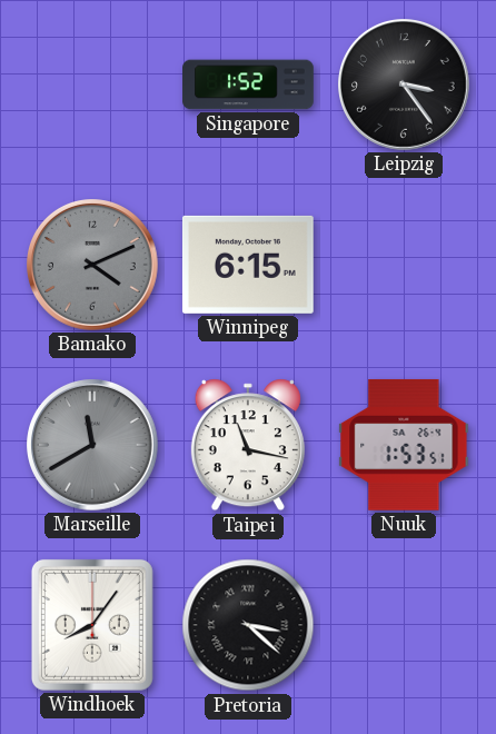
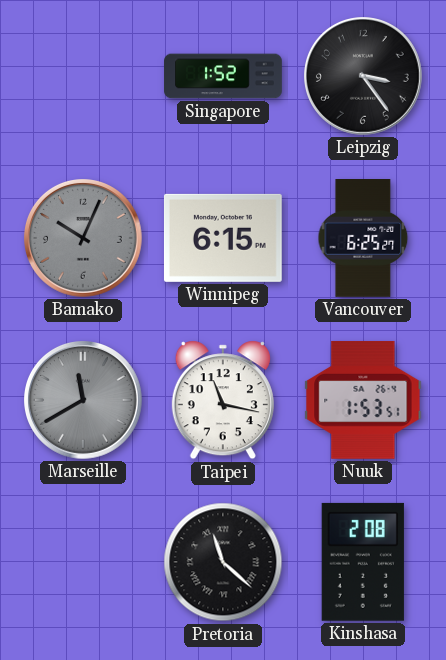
Bamako: 4:11 -> 10:04 (84, 239)
Vancouver: none -> 6:25 (363, 239)
Windhoek: 8:06 -> none (92, 625)
Pretoria: 3:22 -> 11:22 (223, 562)
Kinshasa: none -> 2:08 (363, 562)
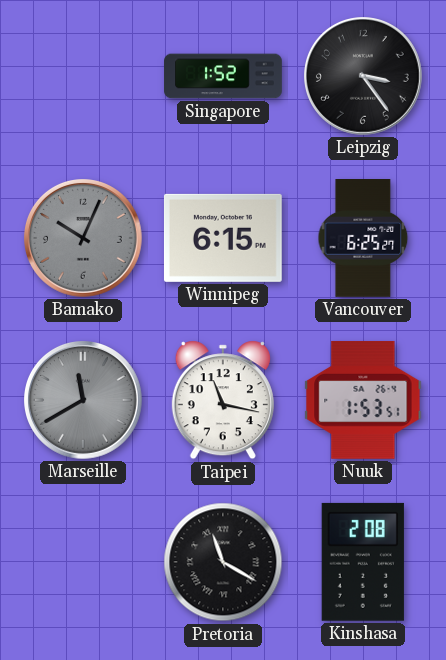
Pretoria: 11:22 -> 11:20 (223, 562)
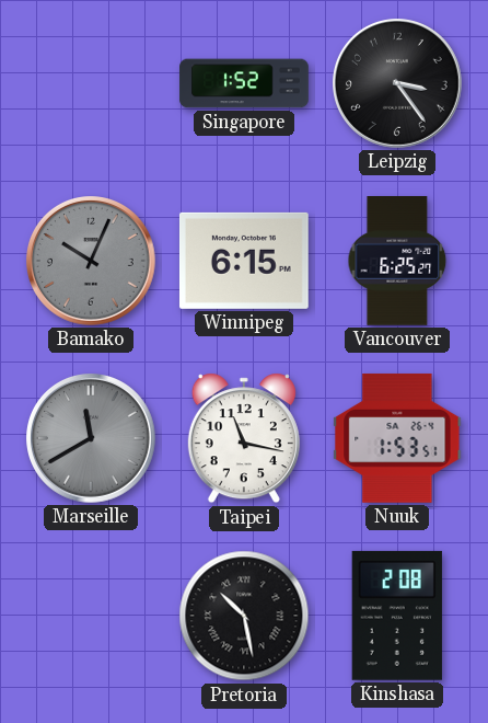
Pretoria: 11:20 -> 10:28 (244, 616)
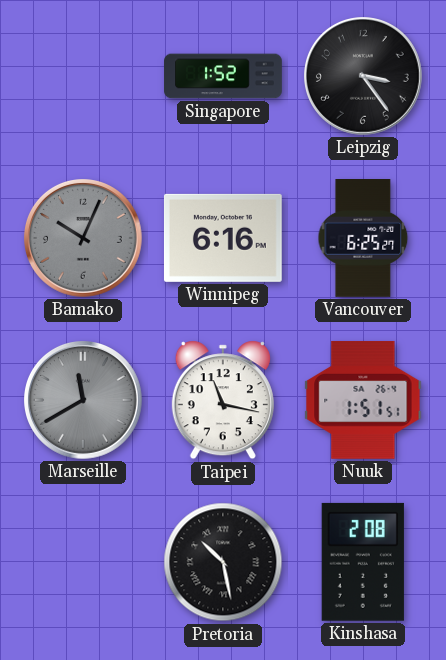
Winnipeg: 6:15 -> 6:16 (223, 238)
Nuuk: 1:53 -> 1:51 (363, 400)
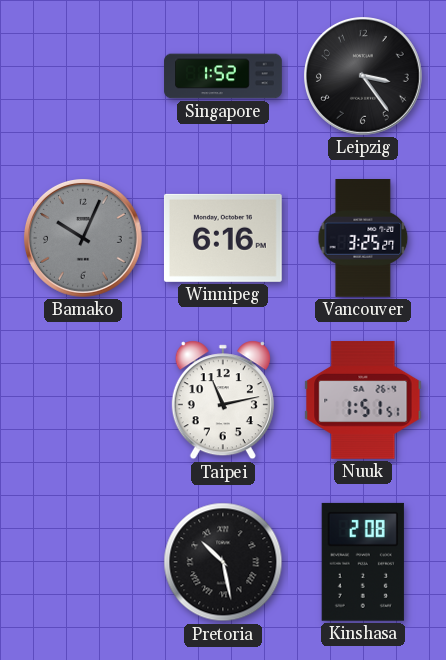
Vancouver: 6:25 -> 3:25 (363, 239)
Marseille: 11:40 -> none (84, 401)
Taipei: 11:17 -> 11:13 (223, 400)
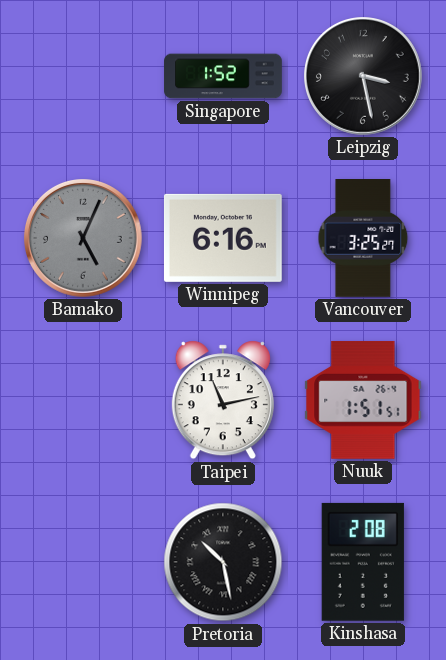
Leipzig: 3:24 -> 3:28 (364, 77)
Bamako: 10:04 -> 5:04 (84, 239)
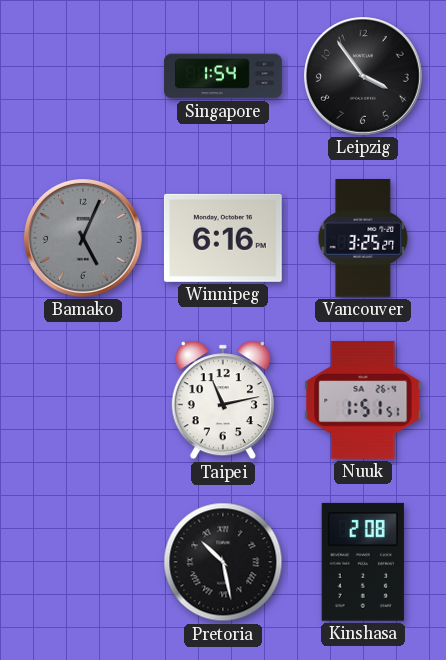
Singapore: 1:52 -> 1:54 (223, 76)
Leipzig: 3:28 -> 3:54 (364, 77)
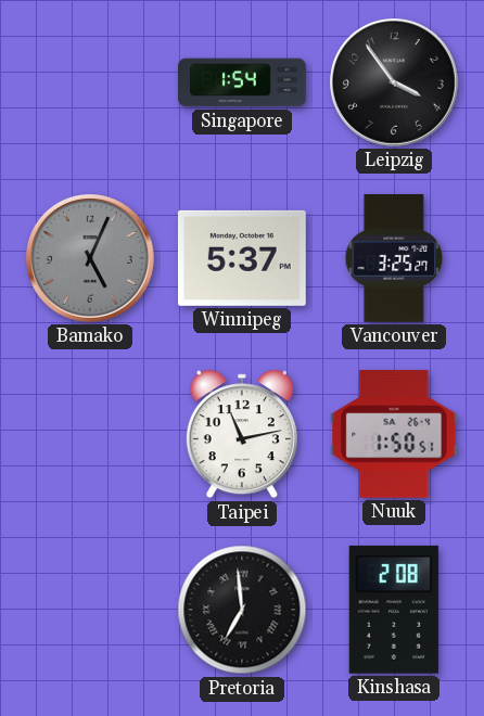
Winnipeg: 6:16 -> 5:37 (242, 258)
Nuuk: 1:51 -> 1:50 (394, 434)
Pretoria: 10:28 -> 6:59 (242, 610)
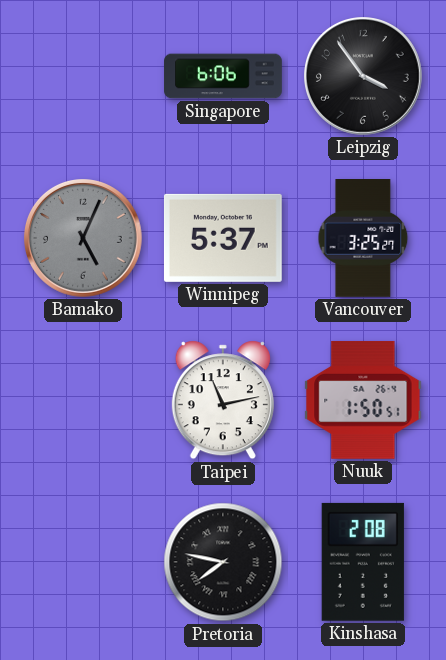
Singapore: 1:54 -> 6:06 (223, 76)
Pretoria: 6:59 -> 7:47 (223, 562)
